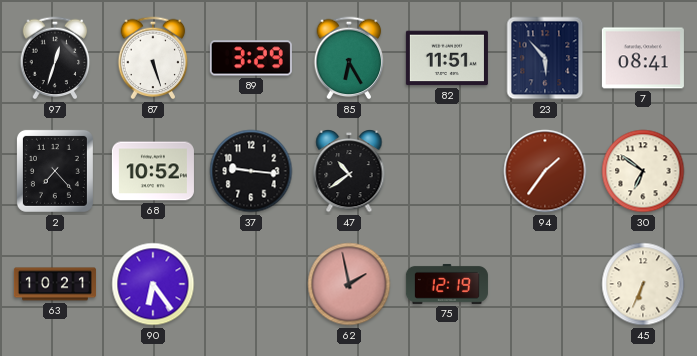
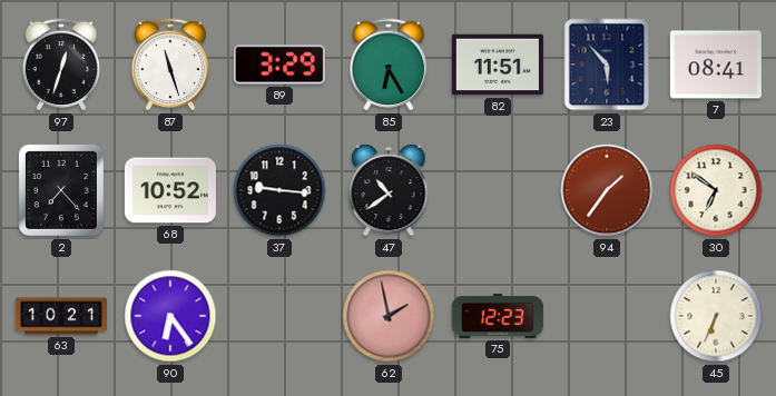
87: 5:27 -> 11:27 (170, 65)
75: 12:19 -> 12:23 (498, 316)
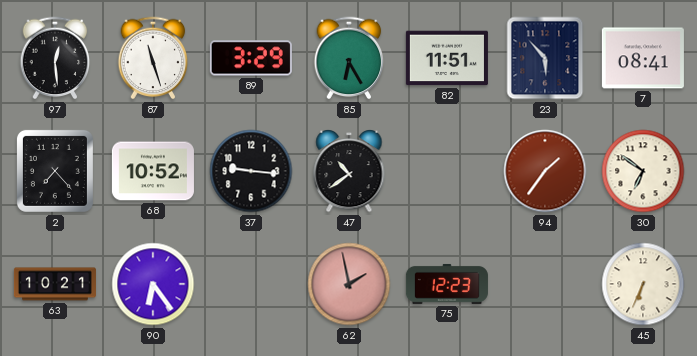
97: 12:33 -> 12:29 (55, 58)
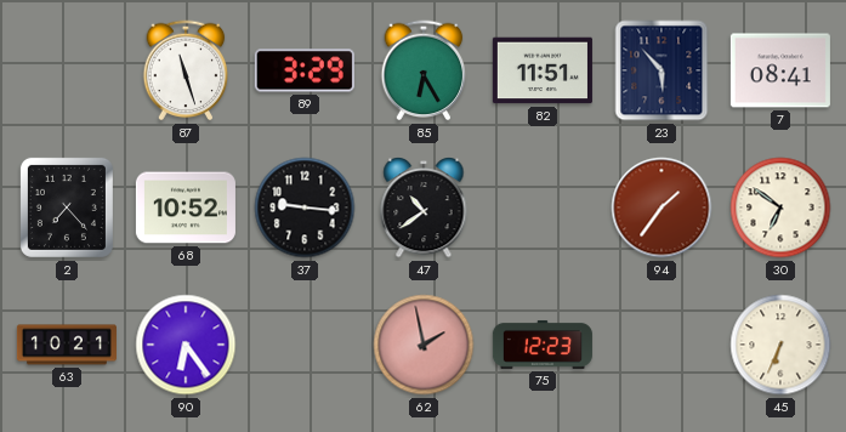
97: 12:29 -> none (55, 58)
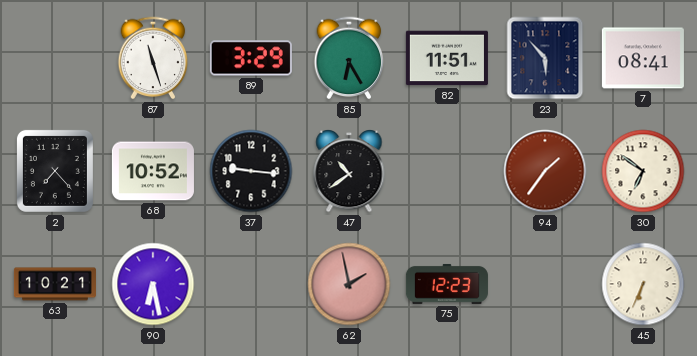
90: 6:24 -> 6:28 (153, 284)
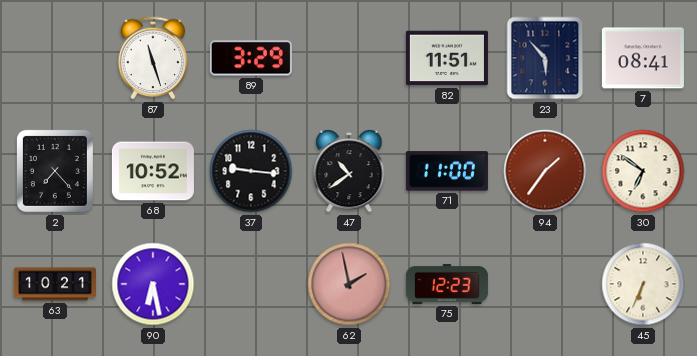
85: 6:25 -> none (349, 58)
71: none -> 11:00 (447, 171)
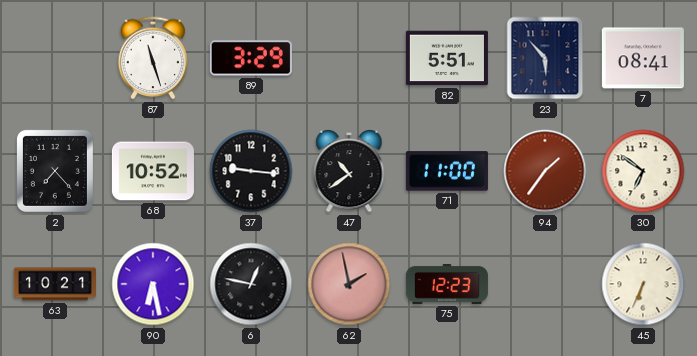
82: 11:51 -> 5:51 (447, 58)
6: none -> 12:47 (251, 284)
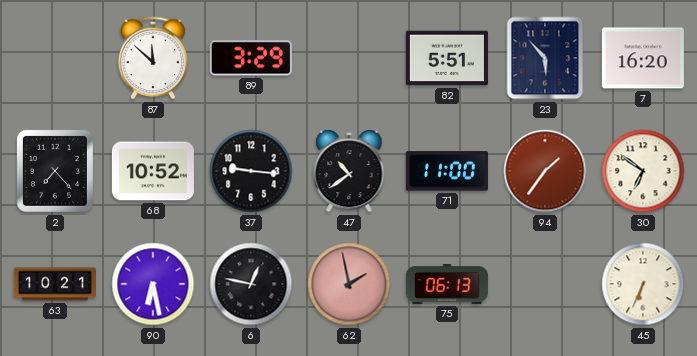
87: 11:27 -> 11:52 (153, 58)
7: 08:41 -> 16:20 (643, 58)
75: 12:23 -> 06:13 (447, 284)
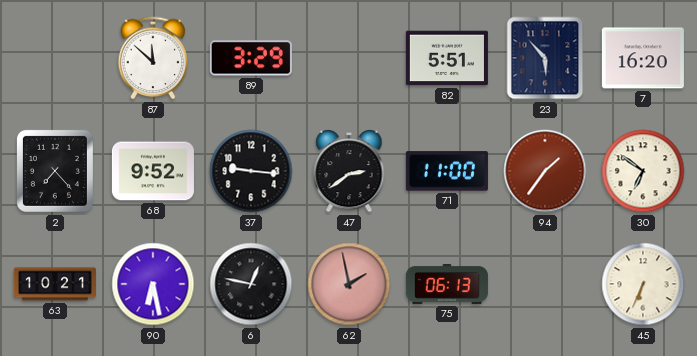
68: 10:52 -> 9:52 (153, 171)
47: 10:39 -> 2:39 (349, 171)
